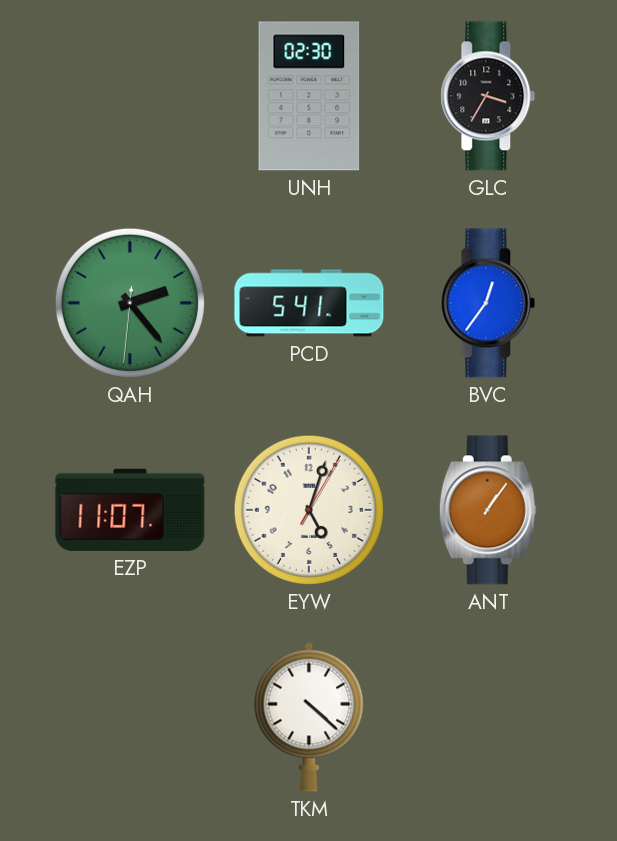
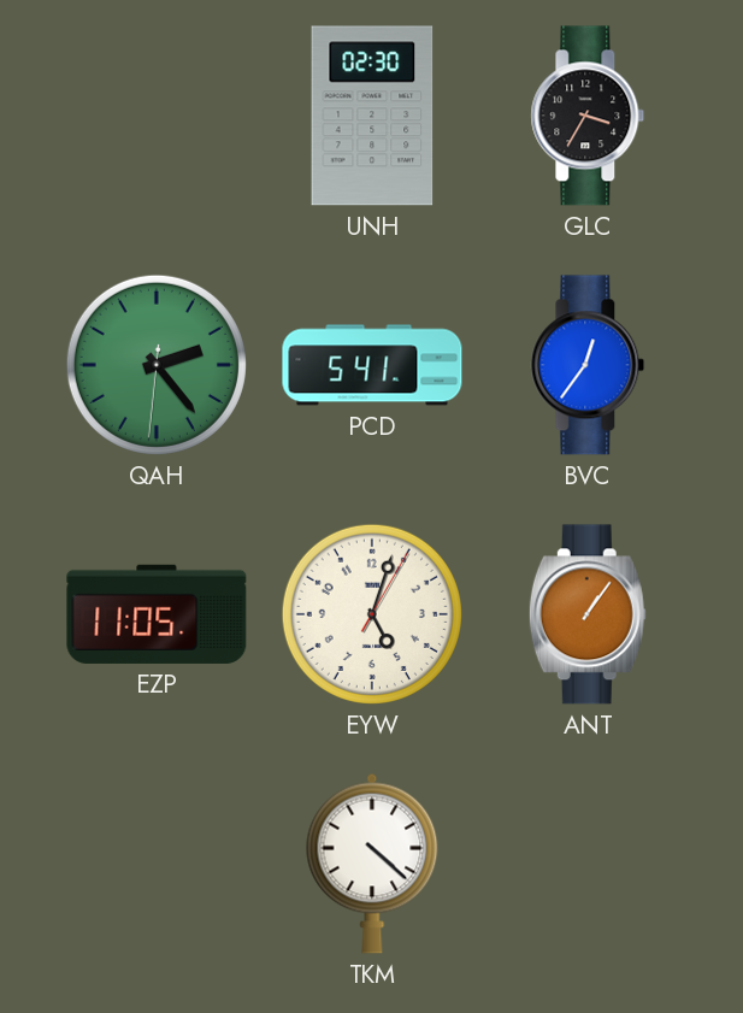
EZP: 11:07 -> 11:05 (157, 614)
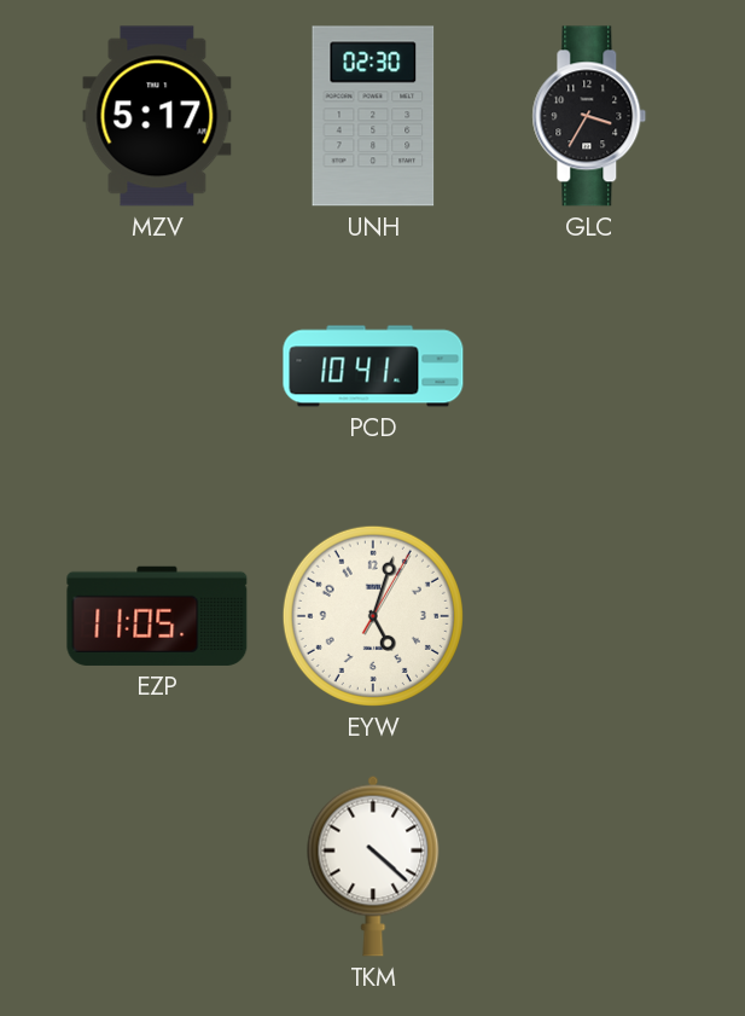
MZV: none -> 5:17 (157, 116)
QAH: 2:23 -> none (157, 365)
PCD: 5:41 -> 10:41 (373, 366)
BVC: 12:36 -> none (588, 365)
ANT: 1:06 -> none (588, 614)
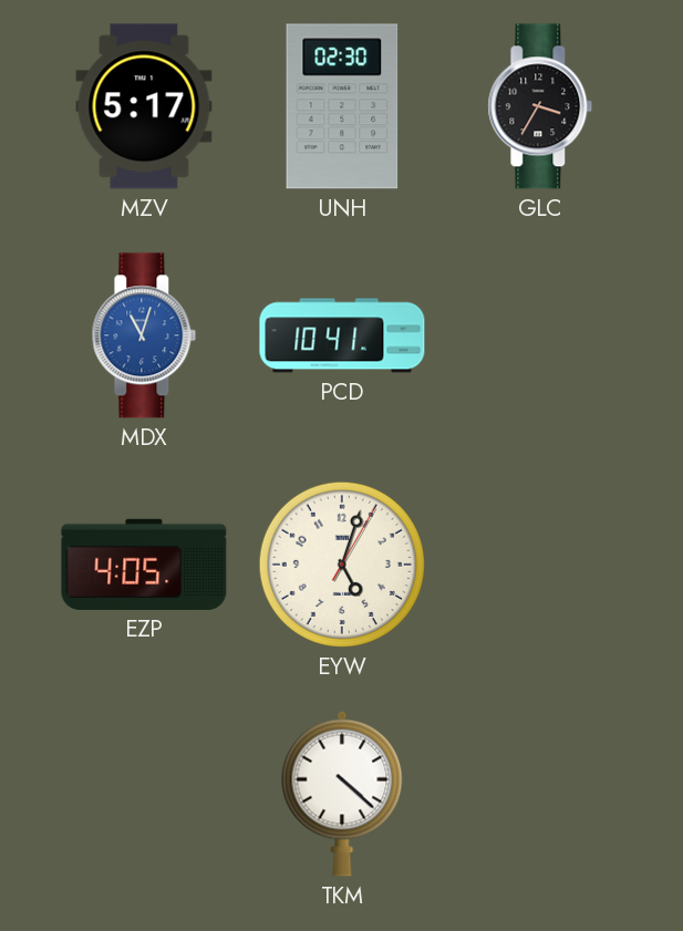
MDX: none -> 11:03 (144, 335)
EZP: 11:05 -> 4:05 (144, 565)
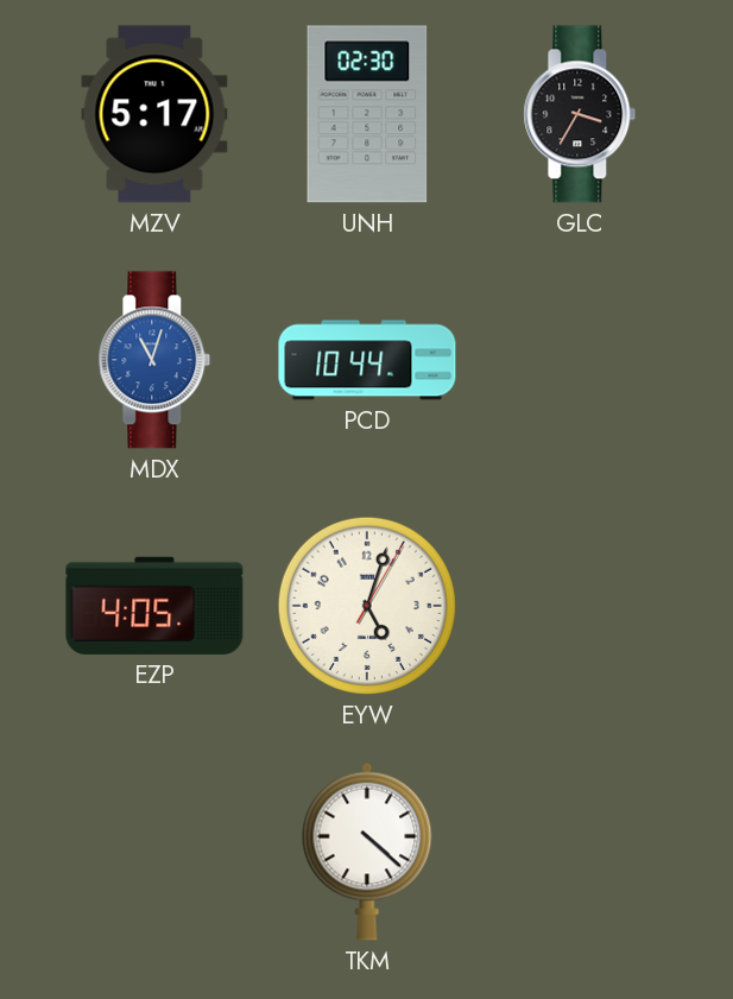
PCD: 10:41 -> 10:44 (367, 360)
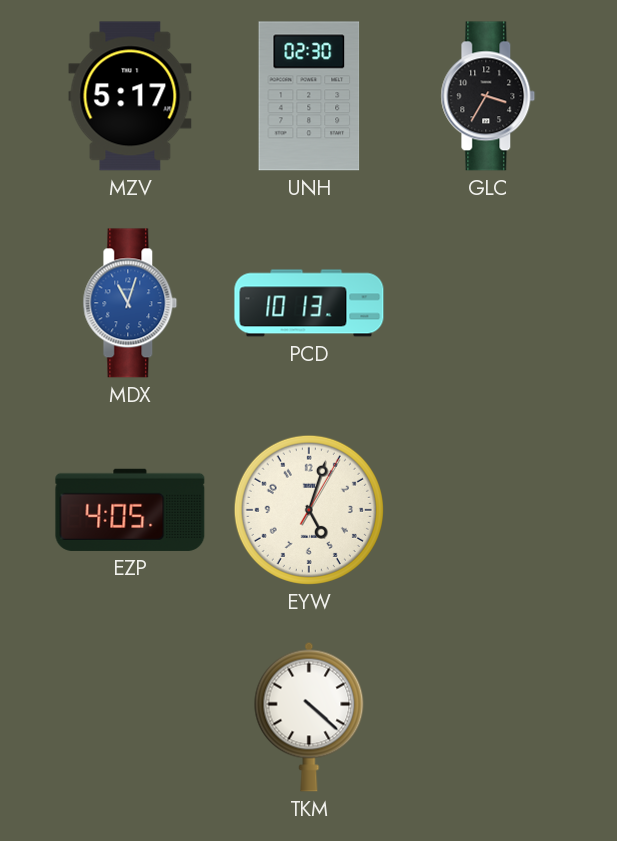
PCD: 10:44 -> 10:13 (309, 303)
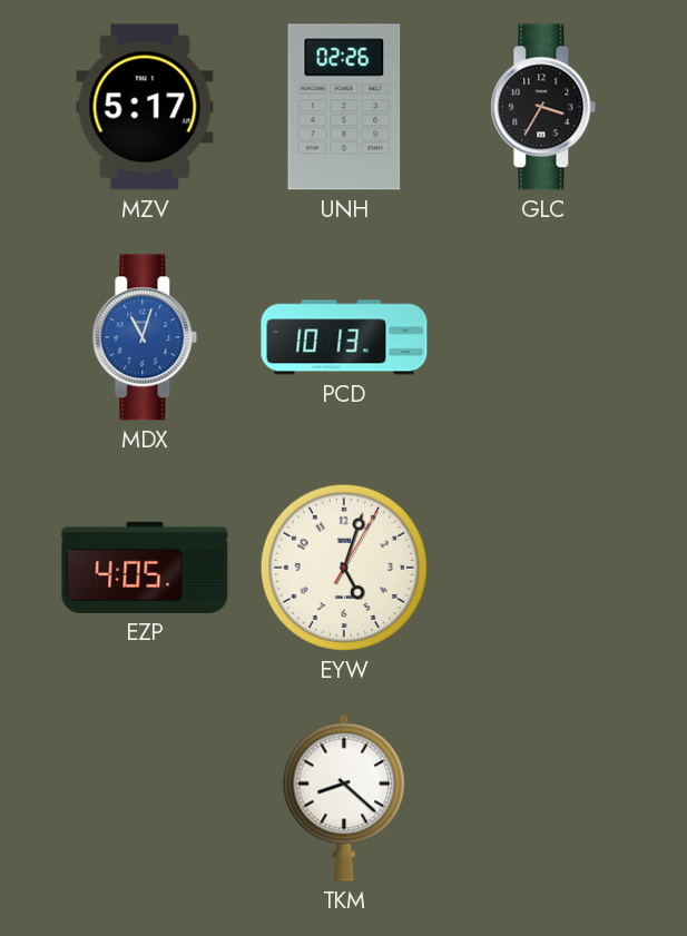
UNH: 02:30 -> 02:26 (344, 107)
TKM: 4:22 -> 8:22 (344, 798)
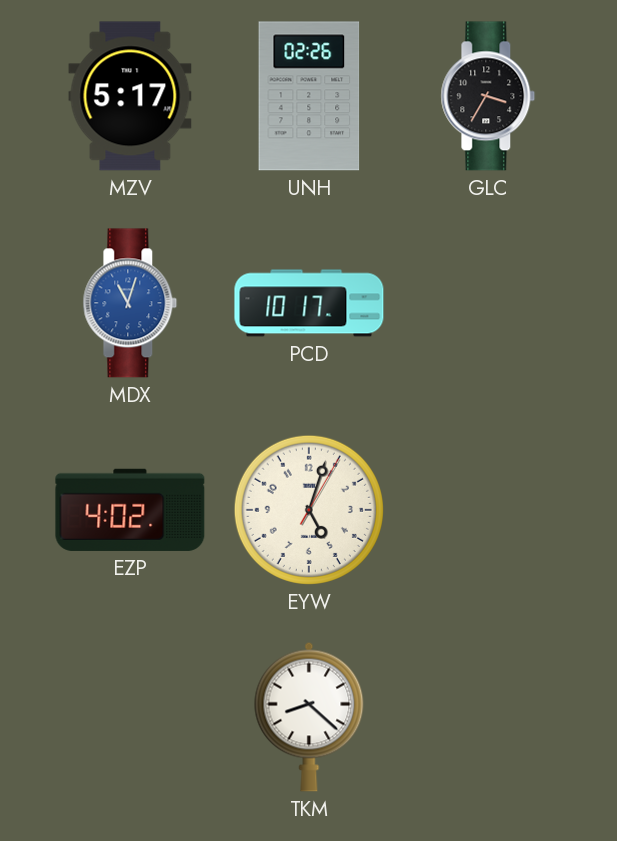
PCD: 10:13 -> 10:17 (309, 303)
EZP: 4:05 -> 4:02 (130, 510)
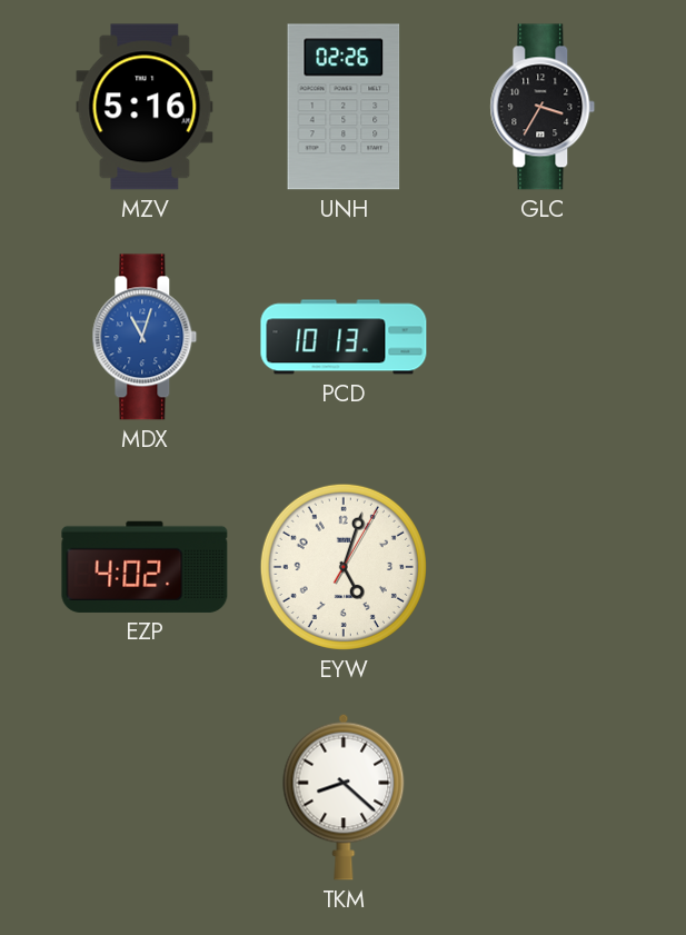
MZV: 5:17 -> 5:16 (145, 107)
PCD: 10:17 -> 10:13 (344, 337)
